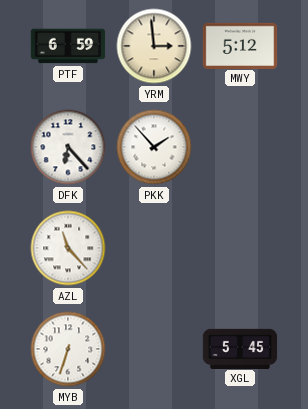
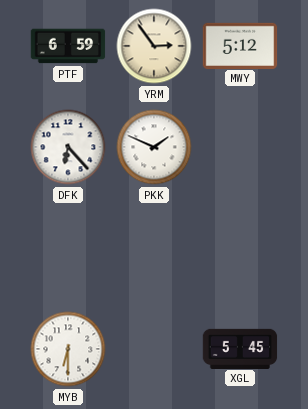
YRM: 2:59 -> 2:54 (154, 46)
PKK: 1:53 -> 1:49 (154, 147)
AZL: 11:23 -> none (68, 248)
MYB: 6:33 -> 6:30 (68, 349)
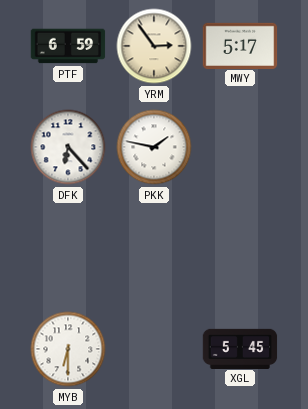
MWY: 5:12 -> 5:17 (240, 45)
PKK: 1:49 -> 1:47 (154, 147)
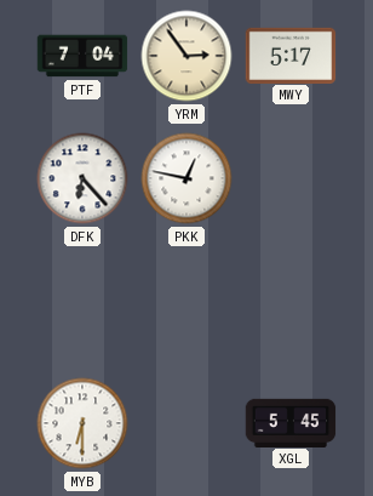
PTF: 6:59 -> 7:04 (82, 56)
PKK: 1:47 -> 12:47 (187, 178)
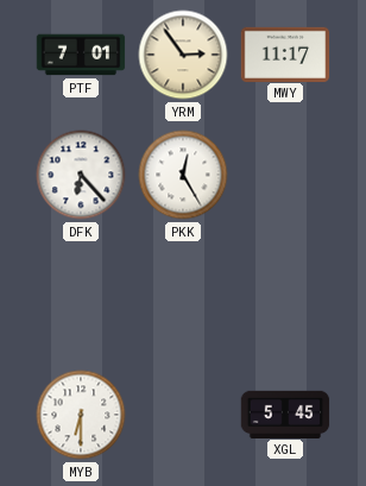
PTF: 7:04 -> 7:01 (81, 55)
MWY: 5:17 -> 11:17 (285, 53)
PKK: 12:47 -> 12:25 (183, 175)
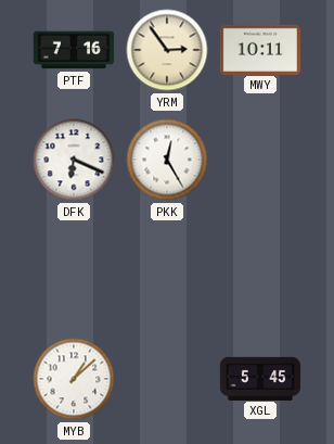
PTF: 7:01 -> 7:16 (74, 50)
MWY: 11:17 -> 10:11 (260, 49)
DFK: 6:23 -> 6:19 (74, 160)
MYB: 6:30 -> 1:08 (74, 379)
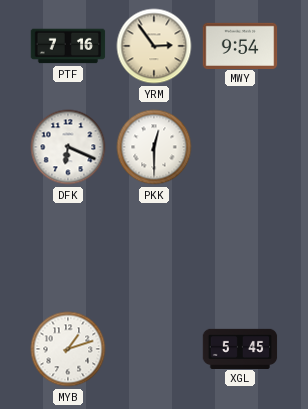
MWY: 10:11 -> 9:54 (240, 45)
PKK: 12:25 -> 12:30 (154, 147)
MYB: 1:08 -> 1:12 (68, 349)
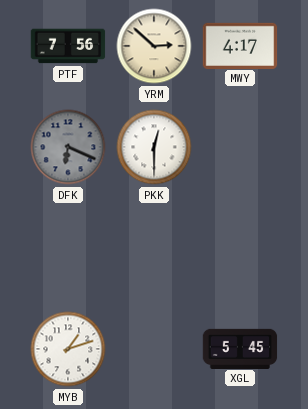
PTF: 7:16 -> 7:56 (68, 46)
YRM: 2:54 -> 2:52 (154, 46)
MWY: 9:54 -> 4:17 (240, 45)
DFK dial: white -> grey (68, 147)
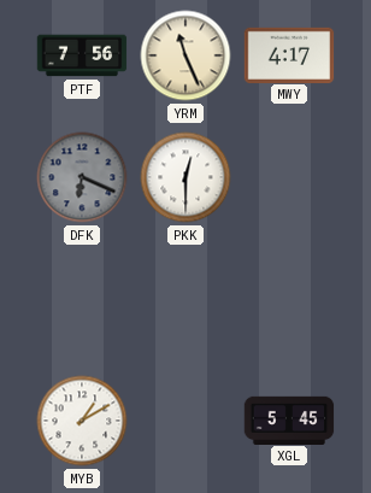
YRM: 2:52 -> 11:26 (185, 55)
MYB: 1:12 -> 1:10 (82, 421)
